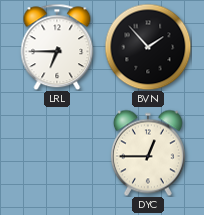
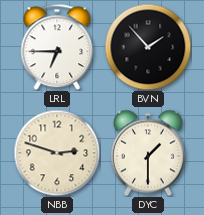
NBB: none -> 2:48 (57, 153)
DYC: 12:45 -> 1:30 (148, 153)
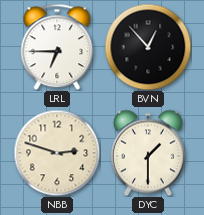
BVN: 1:53 -> 12:53 (148, 47)
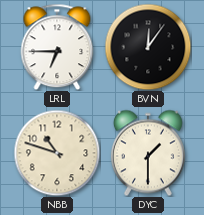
BVN: 12:53 -> 12:06 (148, 47)
NBB: 2:48 -> 10:48 (57, 153)
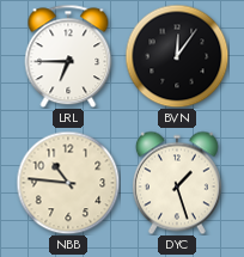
NBB: 10:48 -> 10:46 (68, 183)
DYC: 1:30 -> 1:27 (177, 183)
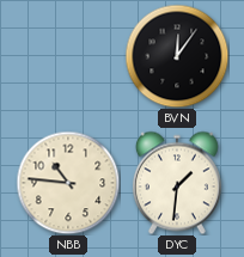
LRL: 6:45 -> none (68, 56)
DYC: 1:27 -> 1:31 (177, 183)
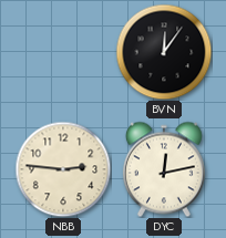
NBB: 10:46 -> 2:46 (63, 169)
DYC: 1:31 -> 12:13 (164, 169)
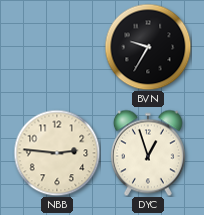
BVN: 12:06 -> 9:35 (148, 47)
DYC: 12:13 -> 12:57 (148, 153)
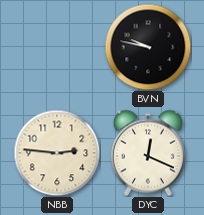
BVN: 9:35 -> 9:47 (148, 47)
DYC: 12:57 -> 12:19 (148, 153)
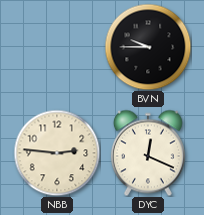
BVN: 9:47 -> 9:45 (148, 47)
